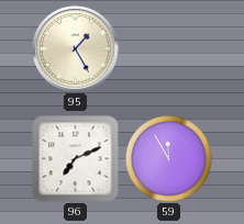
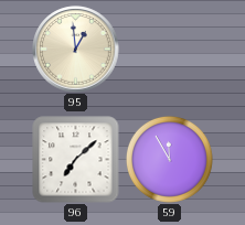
95: 1:25 -> 12:59 (76, 50)
96: 7:11 -> 7:08 (76, 160)
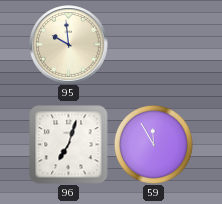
95: 12:59 -> 9:59 (69, 45)
96: 7:08 -> 7:03 (69, 145)
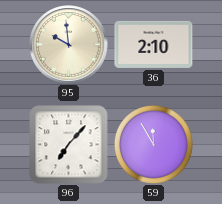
36: none -> 2:10 (154, 44)
96: 7:03 -> 7:07 (69, 145)
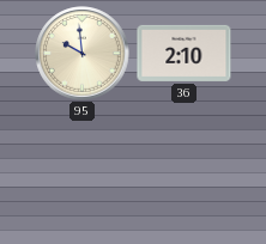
96: 7:07 -> none (69, 145)
59: 11:55 -> none (153, 144)
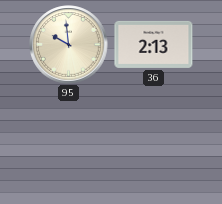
36: 2:10 -> 2:13 (154, 44)
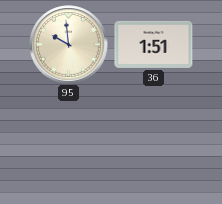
36: 2:13 -> 1:51 (154, 44)
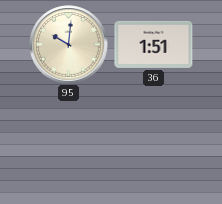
95: 9:59 -> 10:01 (69, 45)
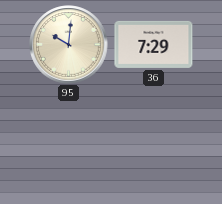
36: 1:51 -> 7:29 (154, 44)
